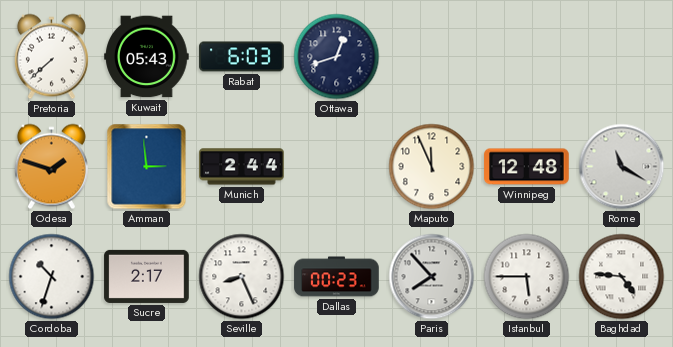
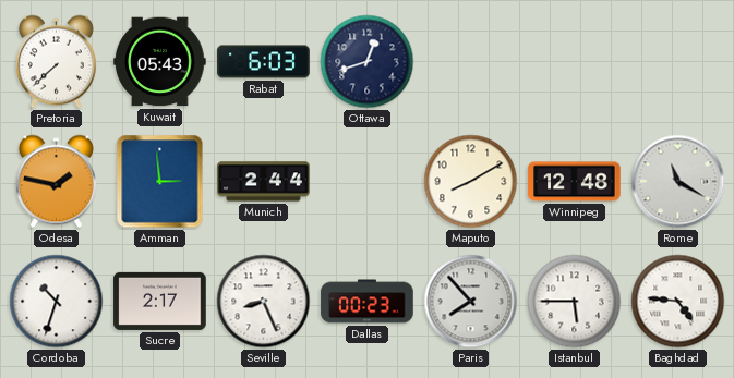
Odesa: 1:48 -> 1:47 (56, 182)
Maputo: 11:56 -> 8:10 (471, 182)
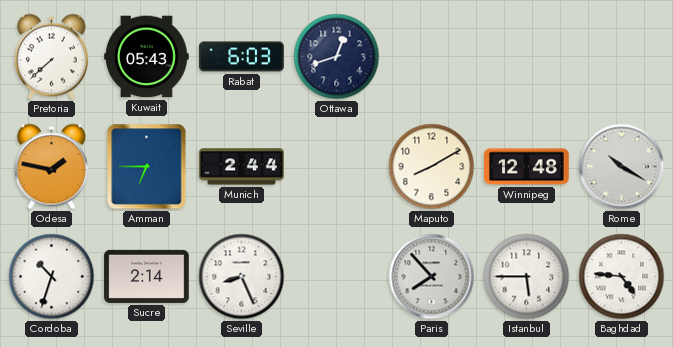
Amman: 2:59 -> 6:45 (147, 167)
Rome: 11:20 -> 10:20 (622, 167)
Sucre: 2:17 -> 2:14 (147, 276)
Dallas: 00:23 -> none (368, 302)
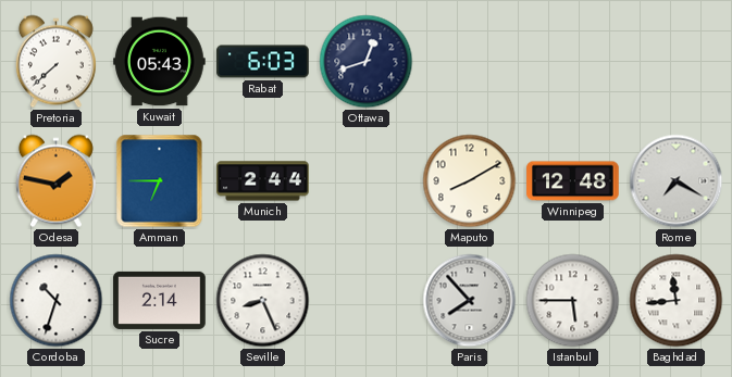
Rome: 10:20 -> 7:20 (677, 181)
Baghdad: 4:46 -> 11:44 (677, 301)
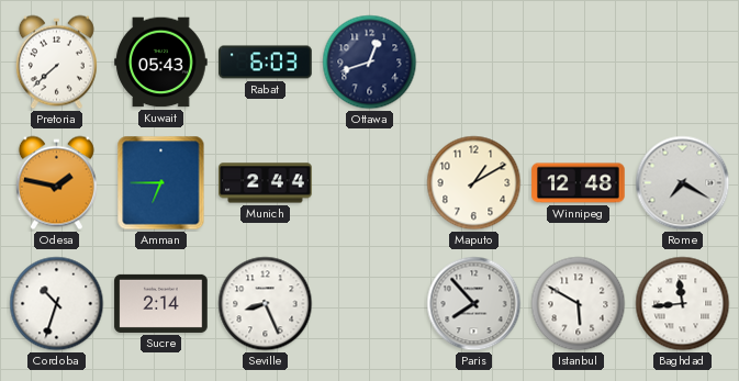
Maputo: 8:10 -> 1:10 (474, 183)
Istanbul: 5:45 -> 5:50 (579, 304)
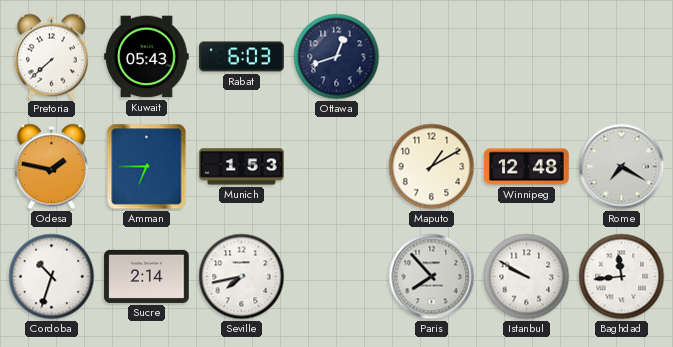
Munich: 2:44 -> 1:53 (242, 167)
Seville: 8:26 -> 7:43 (242, 277)
Istanbul: 5:50 -> 9:50 (527, 277)
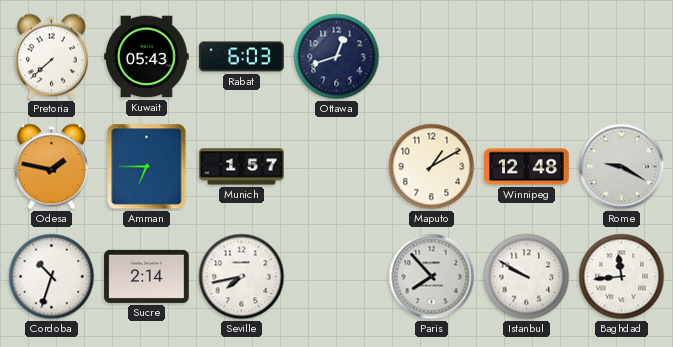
Munich: 1:53 -> 1:57 (242, 167)
Rome: 7:20 -> 9:20 (622, 167)
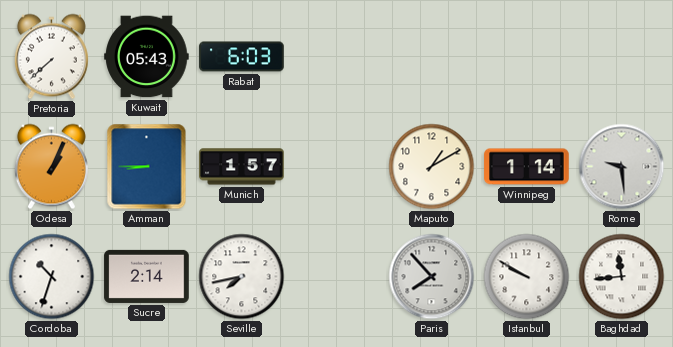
Ottawa: 12:42 -> none (337, 57)
Odesa: 1:47 -> 1:04 (51, 167)
Amman: 6:45 -> 8:45 (147, 167)
Winnipeg: 12:48 -> 1:14 (527, 167)
Rome: 9:20 -> 9:29 (622, 167)
